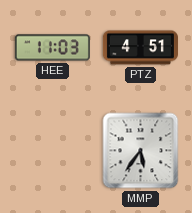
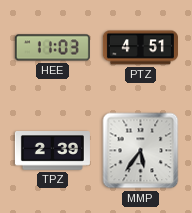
TPZ: none -> 2:39 (52, 151)
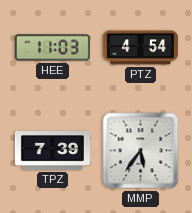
PTZ: 4:51 -> 4:54 (140, 48)
TPZ: 2:39 -> 7:39 (52, 151)
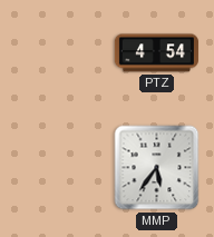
HEE: 11:03 -> none (52, 48)
TPZ: 7:39 -> none (52, 151)
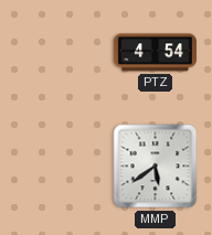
MMP: 5:36 -> 5:39 (156, 167)
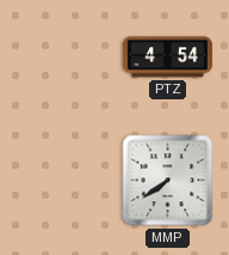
MMP: 5:39 -> 7:39 (168, 181)
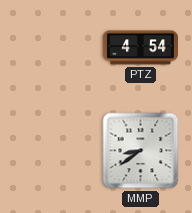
MMP: 7:39 -> 8:39 (141, 151)
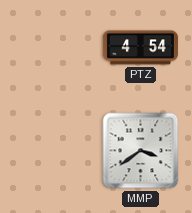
MMP: 8:39 -> 3:39 (141, 151)
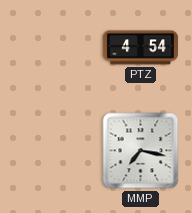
MMP: 3:39 -> 7:17 (141, 151)
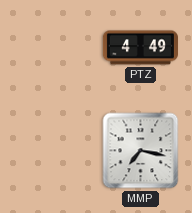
PTZ: 4:54 -> 4:49 (140, 48)
